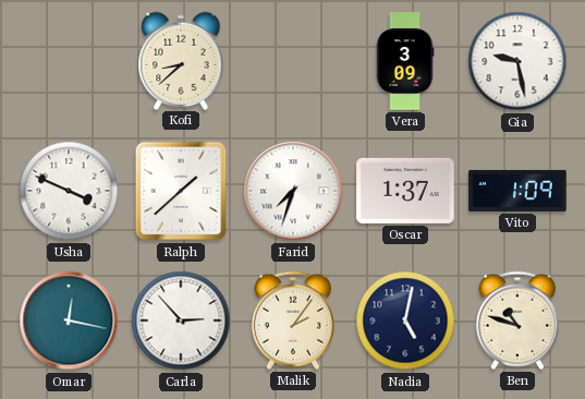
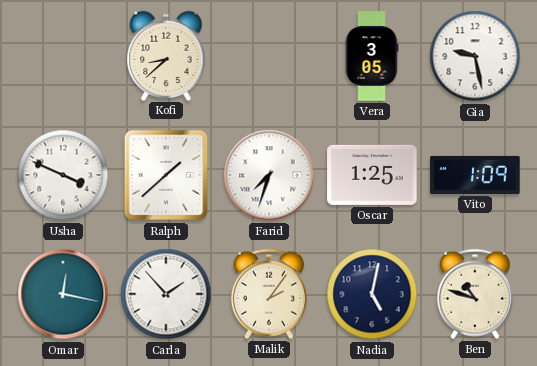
Vera: 3:09 -> 3:05 (372, 56)
Oscar: 1:37 -> 1:25 (372, 175)
Carla: 2:53 -> 1:53 (166, 294)
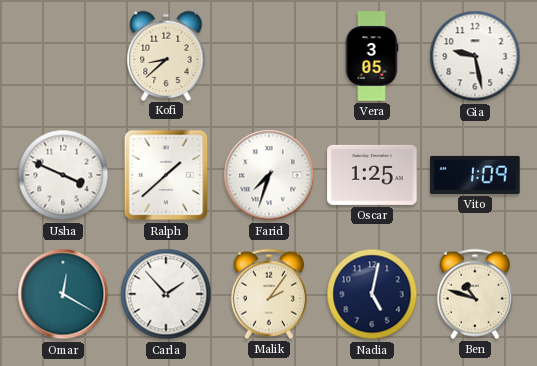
Omar: 12:17 -> 12:20 (63, 294)
